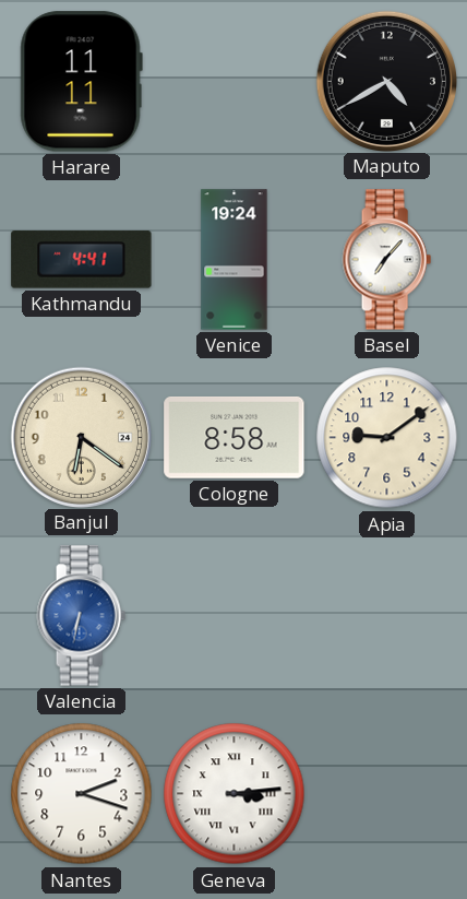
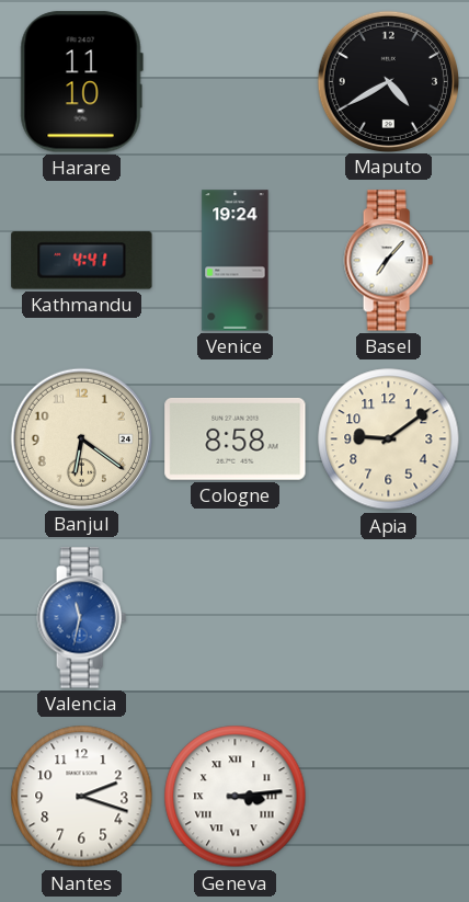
Harare: 11:11 -> 11:10 (81, 82)
Valencia: 6:32 -> 11:32 (81, 618)
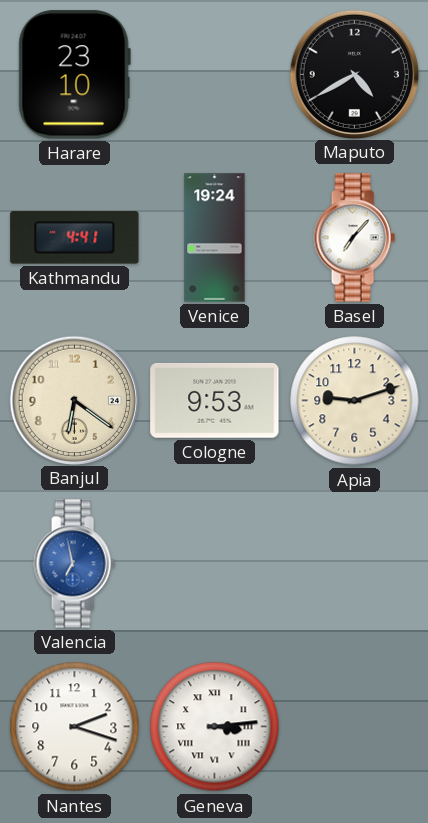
Harare: 11:10 -> 23:10 (74, 75)
Cologne: 8:58 -> 9:53 (215, 401)
Apia: 9:09 -> 9:12 (355, 401)
Valencia: 11:32 -> 6:58 (74, 564)
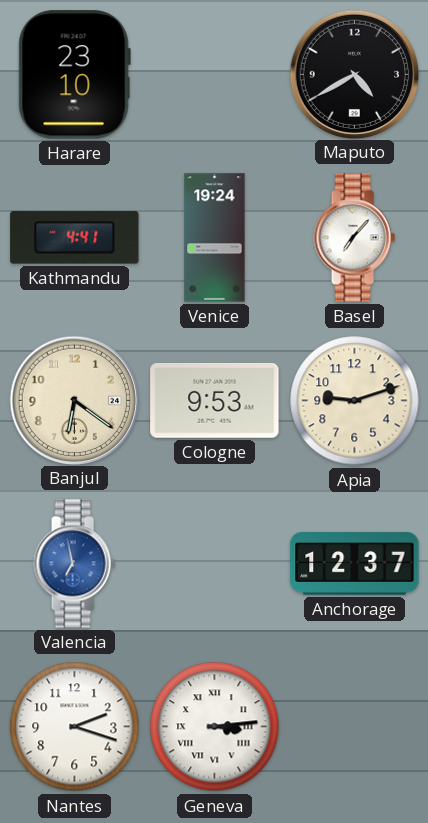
Anchorage: none -> 12:37 (355, 564)
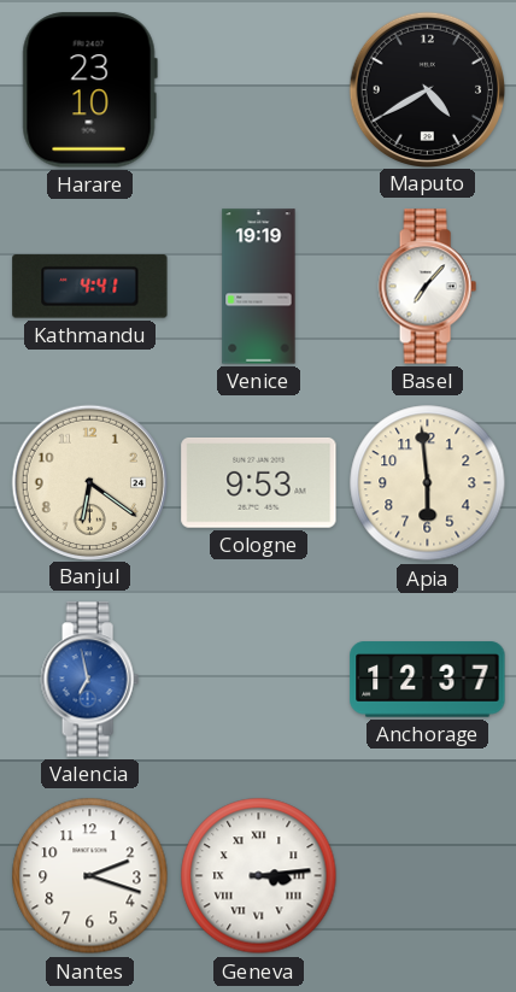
Venice: 19:24 -> 19:19 (259, 287)
Apia: 9:12 -> 5:59 (428, 483)
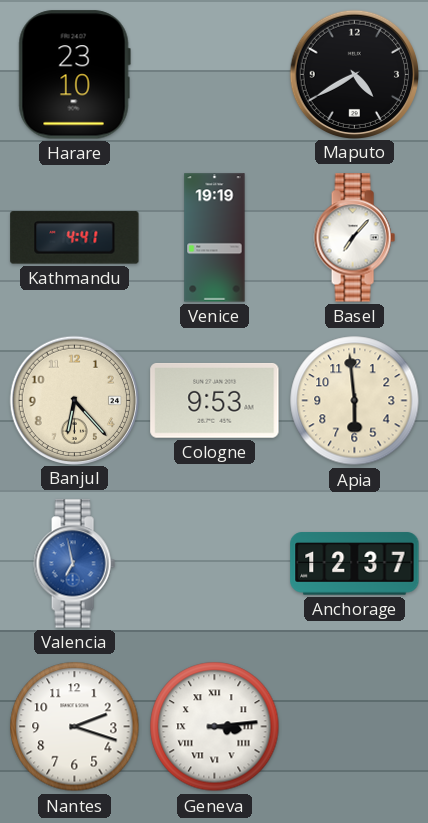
Banjul: 6:21 -> 6:23 (74, 400)
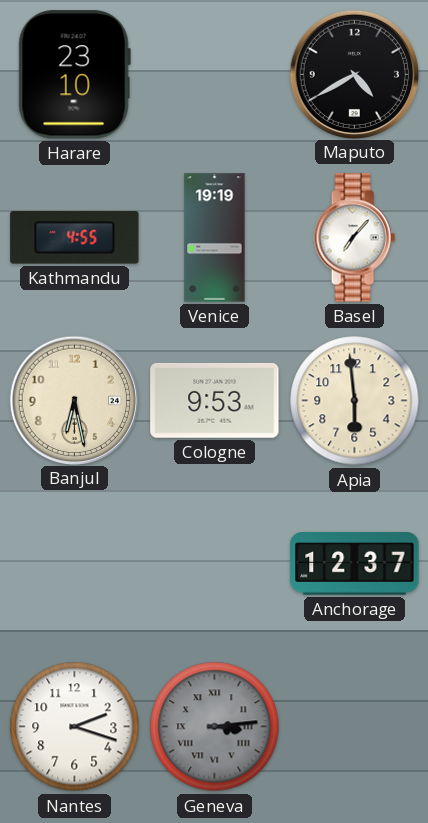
Kathmandu: 4:41 -> 4:55 (75, 238)
Banjul: 6:23 -> 6:28 (74, 400)
Valencia: 6:58 -> none (74, 564)
Geneva dial: white -> grey (215, 727)
